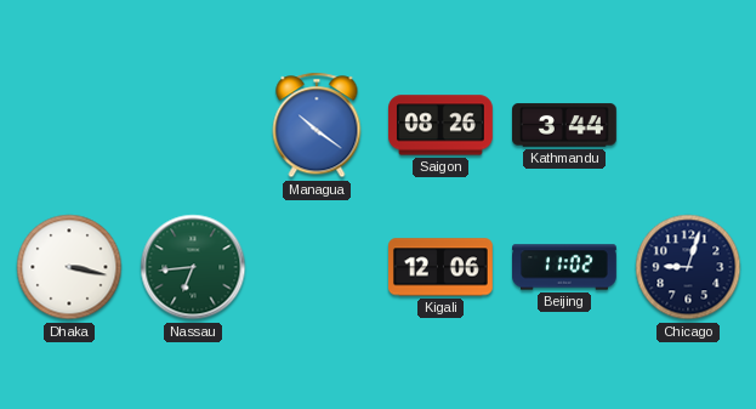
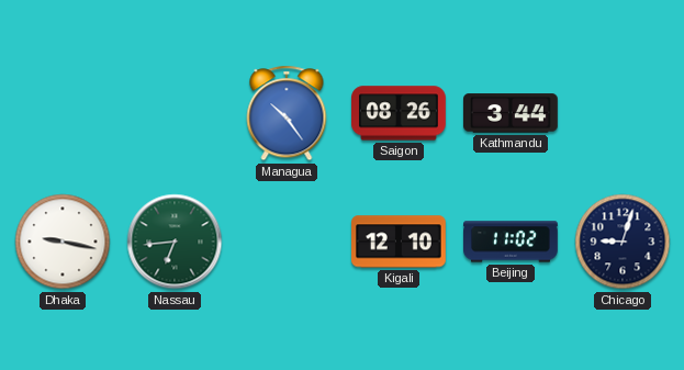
Managua: 10:21 -> 10:24 (287, 113)
Dhaka: 3:17 -> 9:17 (63, 242)
Kigali: 12:06 -> 12:10 (400, 242)
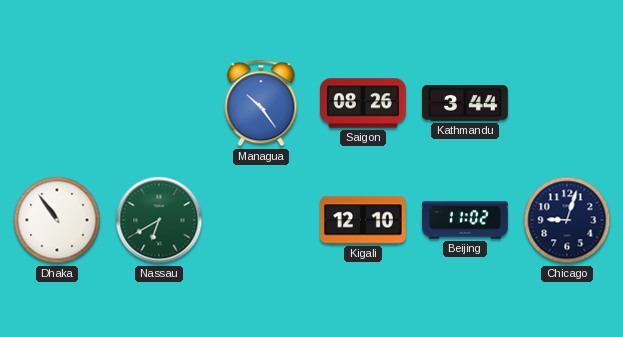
Dhaka: 9:17 -> 10:54 (57, 220)
Nassau: 6:44 -> 6:40 (159, 220)
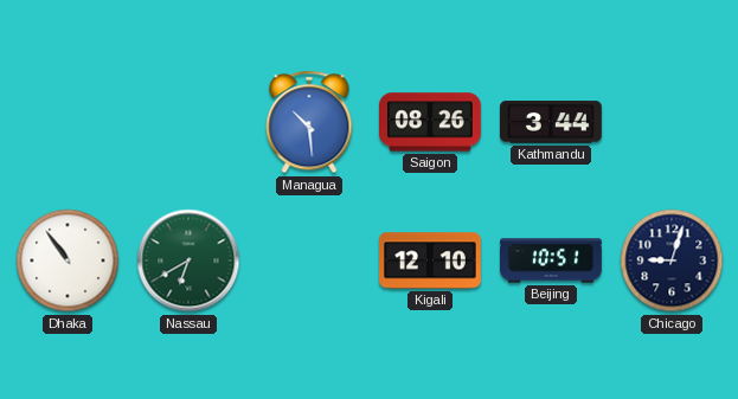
Managua: 10:24 -> 10:29 (309, 122)
Beijing: 11:02 -> 10:51 (552, 260)
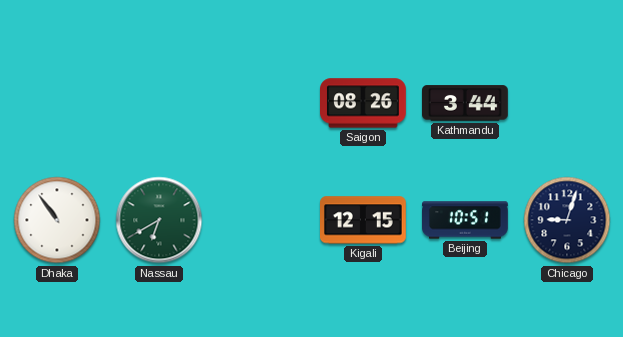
Managua: 10:29 -> none (309, 122)
Kigali: 12:10 -> 12:15 (364, 220)
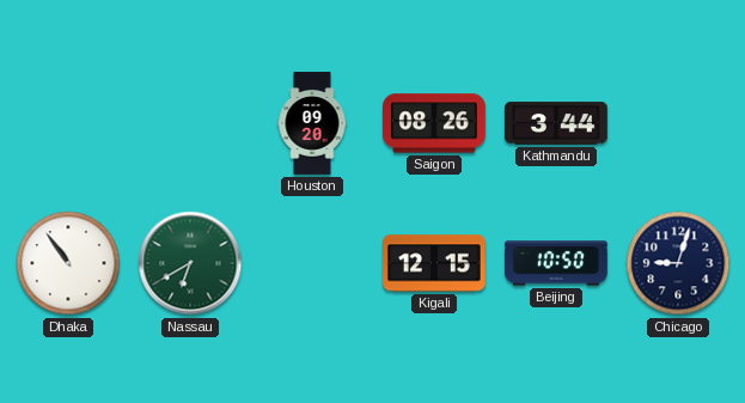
Houston: none -> 09:20 (312, 123)
Beijing: 10:51 -> 10:50 (557, 263)
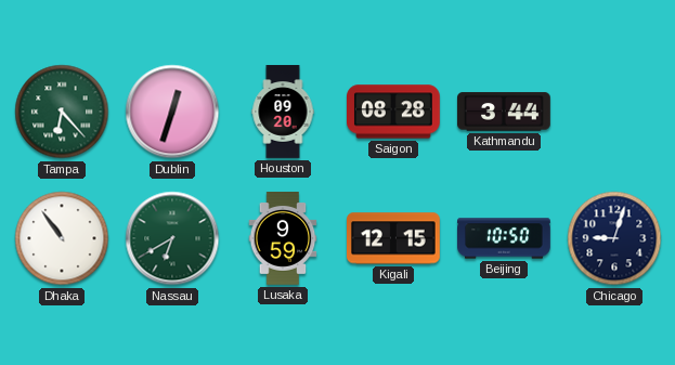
Tampa: none -> 6:23 (62, 112)
Dublin: none -> 12:33 (172, 112)
Saigon: 08:26 -> 08:28 (394, 112)
Lusaka: none -> 9:59 (283, 239)
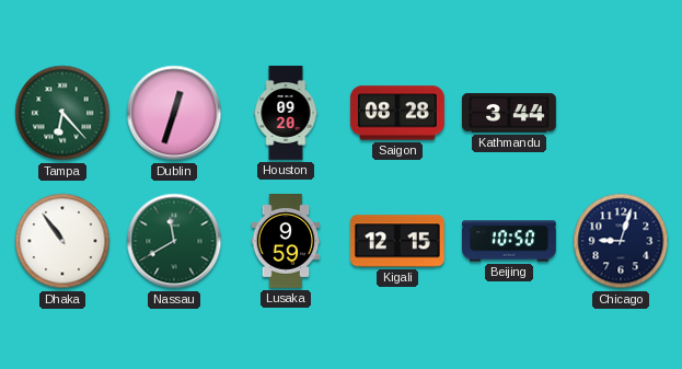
Nassau: 6:40 -> 11:40 (174, 241)
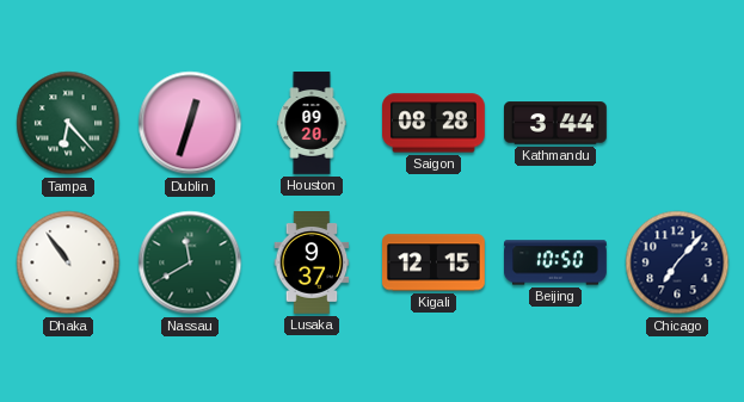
Lusaka: 9:59 -> 9:37 (312, 264)
Chicago: 9:03 -> 7:07 (677, 262)
